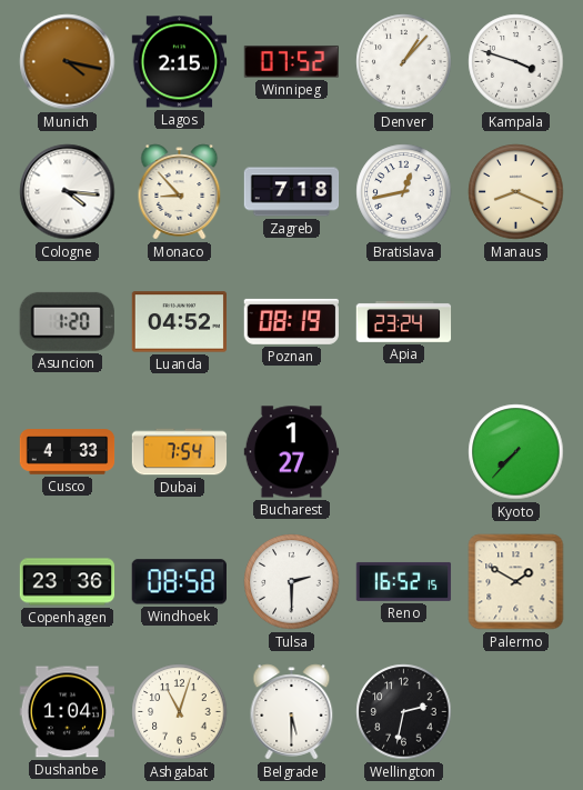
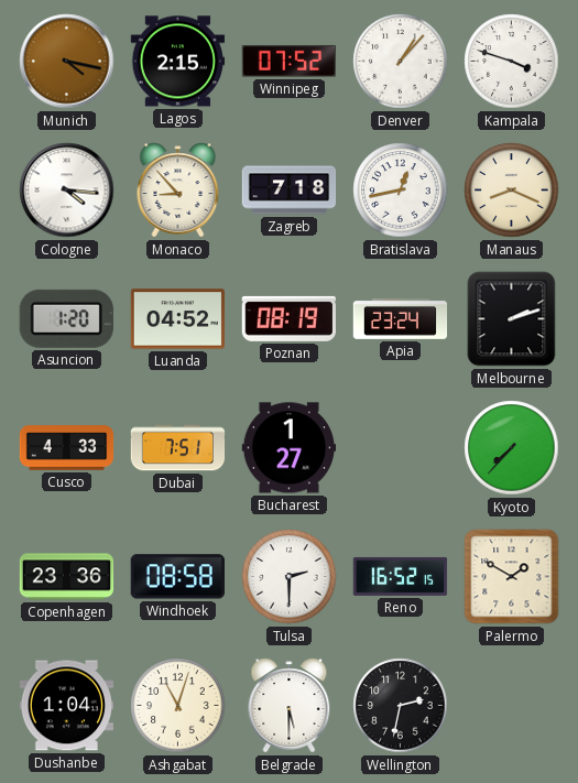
Melbourne: none -> 2:12 (512, 319)
Dubai: 7:54 -> 7:51 (178, 448)
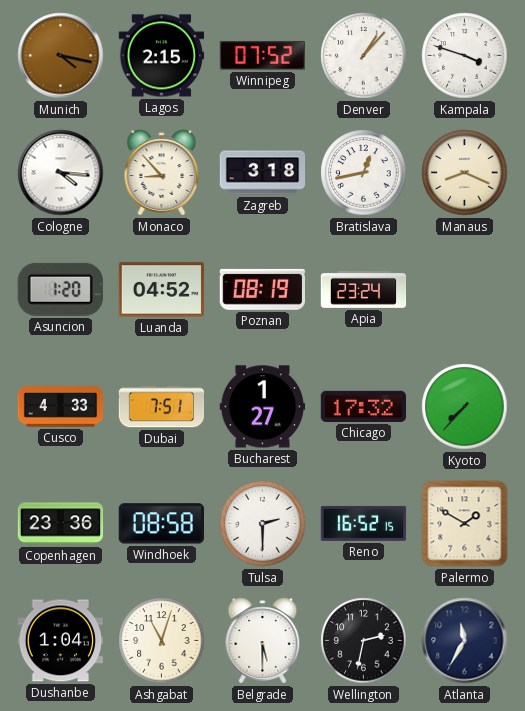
Zagreb: 7:18 -> 3:18 (263, 173)
Melbourne: 2:12 -> none (512, 319)
Chicago: none -> 17:32 (363, 406)
Atlanta: none -> 11:35 (465, 641)
